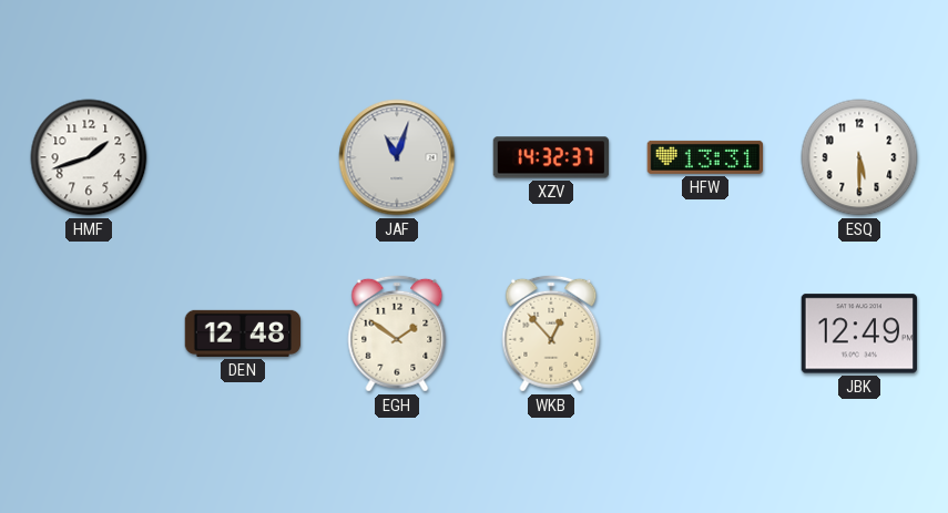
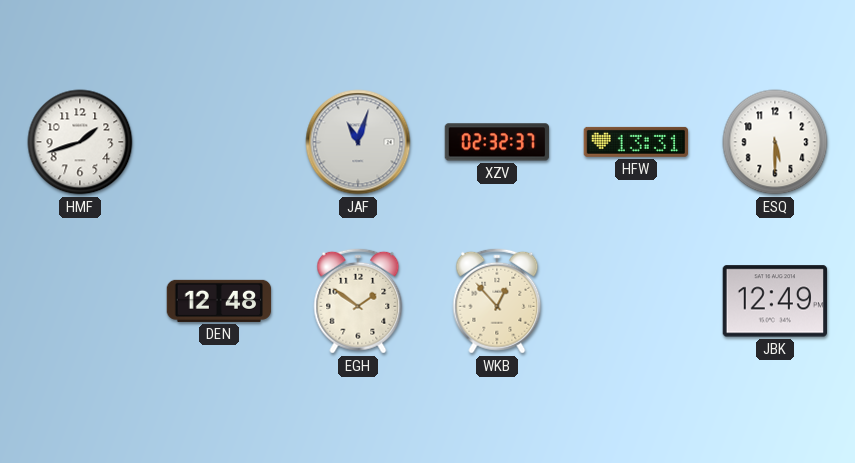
XZV: 14:32 -> 02:32 (497, 142)
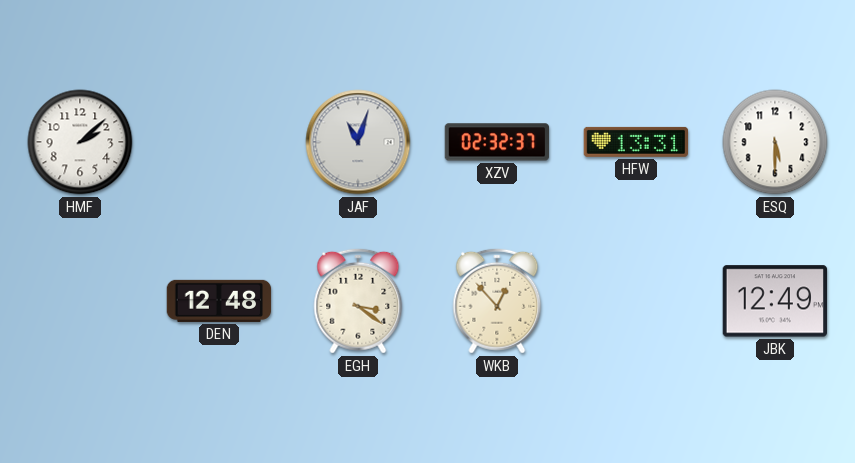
HMF: 1:42 -> 2:08 (80, 142)
EGH: 1:51 -> 3:21 (358, 301)
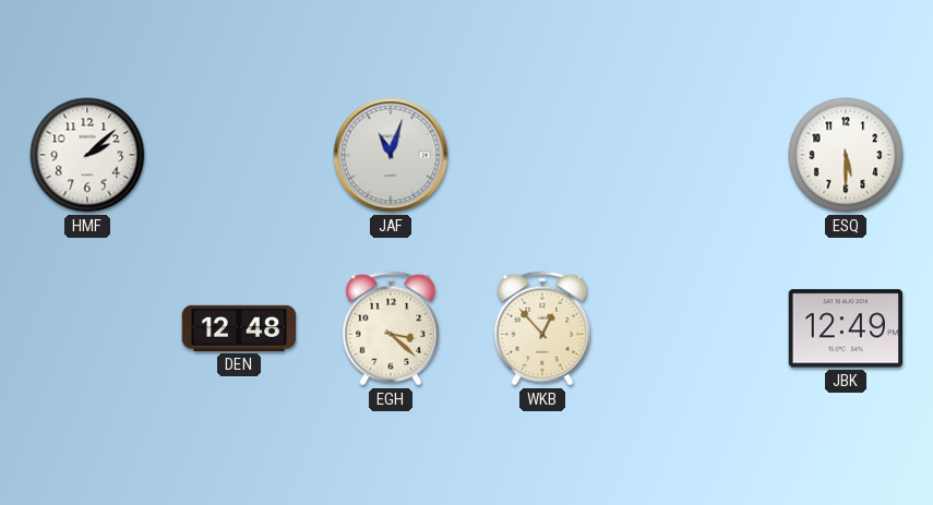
XZV: 02:32 -> none (497, 142)
HFW: 13:31 -> none (636, 142)
EGH: 3:21 -> 3:22 (391, 328)
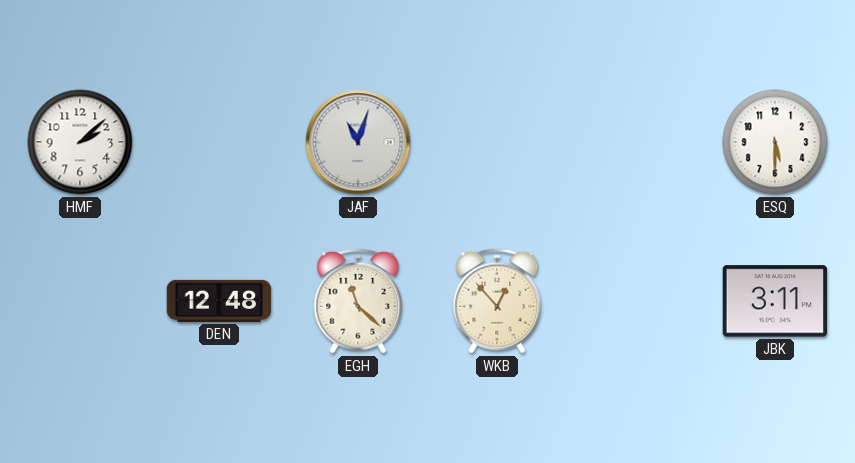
EGH: 3:22 -> 11:22 (358, 301)
JBK: 12:49 -> 3:11 (775, 301)
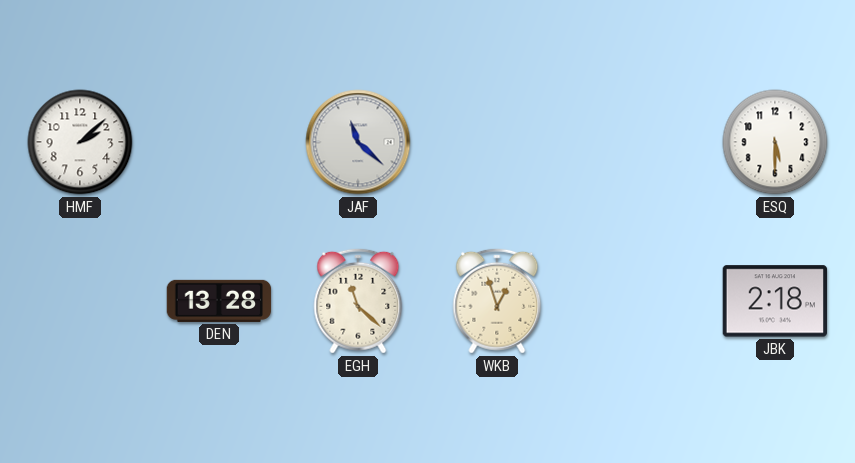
JAF: 11:03 -> 11:22 (358, 142)
DEN: 12:48 -> 13:28 (219, 301)
WKB: 12:53 -> 12:57 (497, 301)
JBK: 3:11 -> 2:18 (775, 301)
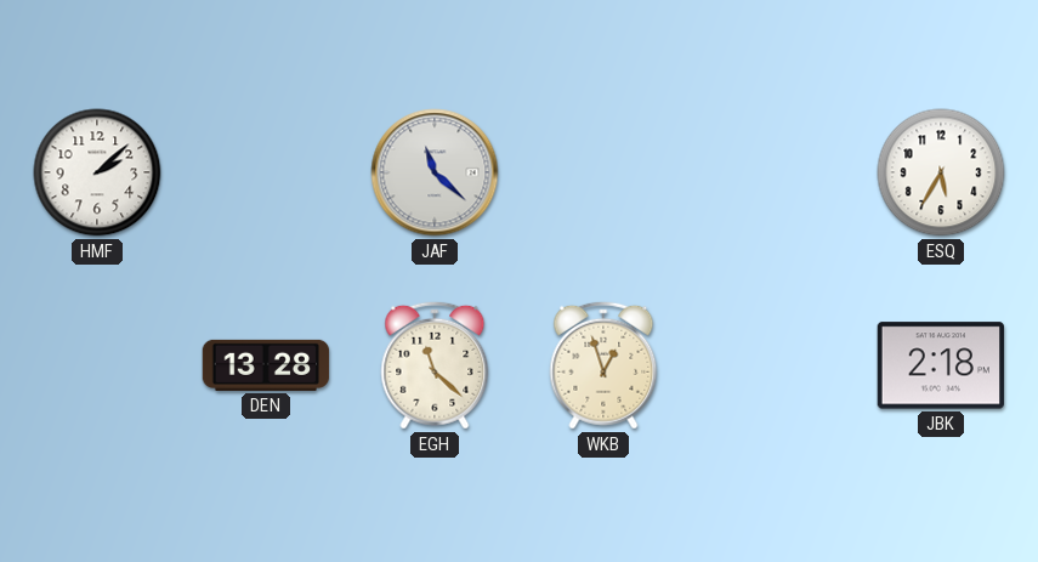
ESQ: 5:30 -> 5:35 (941, 172)
